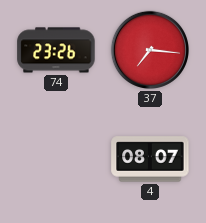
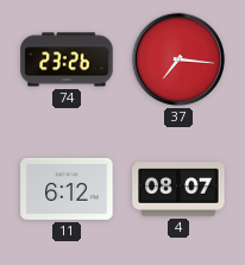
11: none -> 6:12 (67, 189)
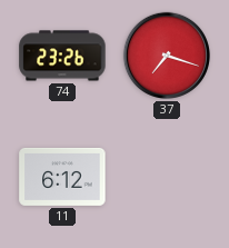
37: 7:16 -> 7:18 (167, 56)
4: 08:07 -> none (178, 189)
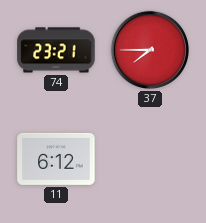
74: 23:26 -> 23:21 (56, 50)
37: 7:18 -> 7:45 (150, 50)
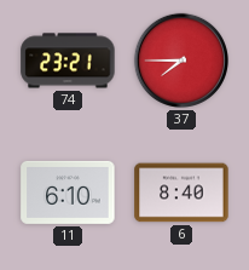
11: 6:12 -> 6:10 (68, 193)
6: none -> 8:40 (181, 193)
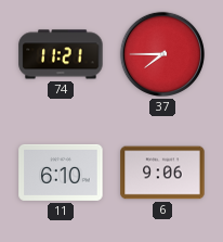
74: 23:21 -> 11:21 (61, 54)
6: 8:40 -> 9:06 (162, 173)
